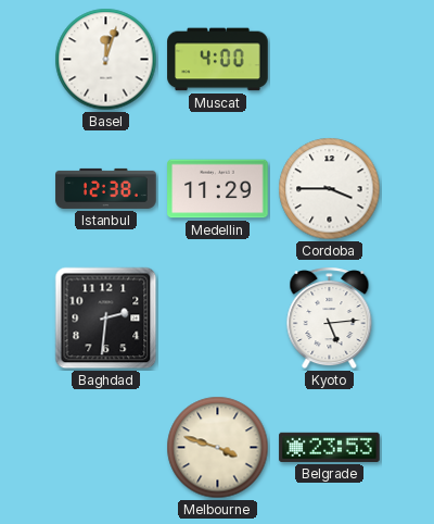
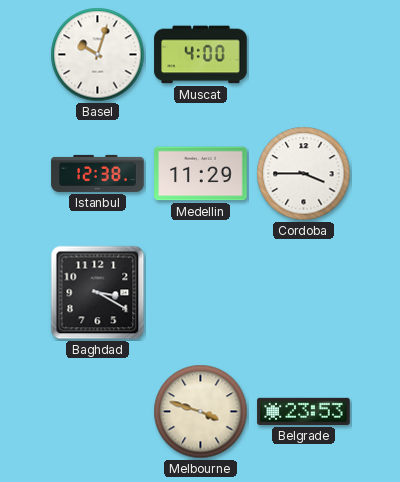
Basel: 12:03 -> 10:03 (98, 55)
Baghdad: 2:31 -> 3:20 (98, 293)
Kyoto: 5:14 -> none (330, 319)
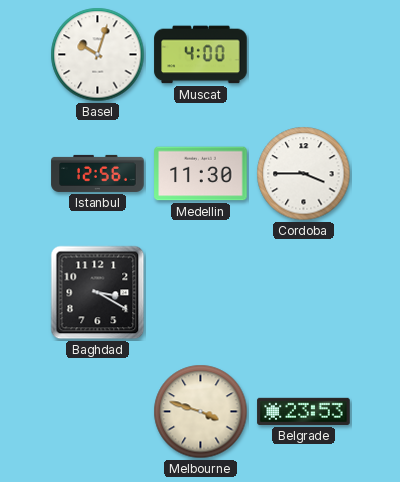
Istanbul: 12:38 -> 12:56 (98, 173)
Medellin: 11:29 -> 11:30 (201, 174)
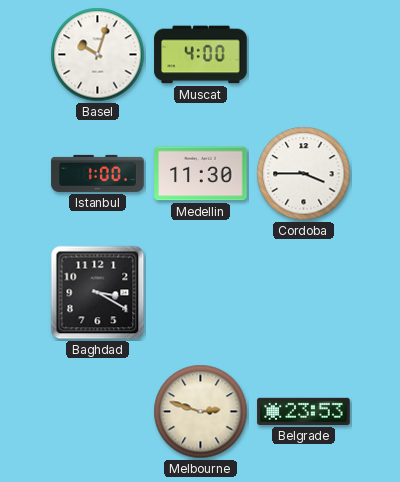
Istanbul: 12:56 -> 1:00 (98, 173)
Melbourne: 3:48 -> 2:48 (201, 412)
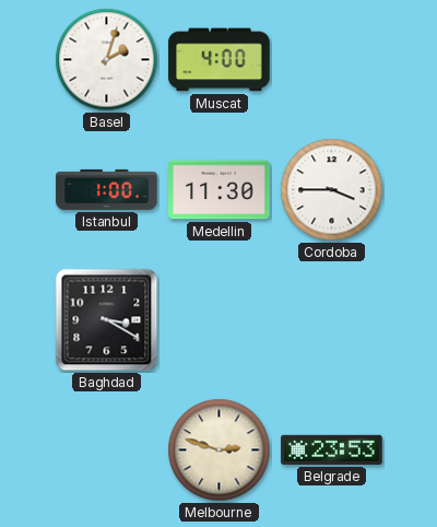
Basel: 10:03 -> 2:03 (107, 60)
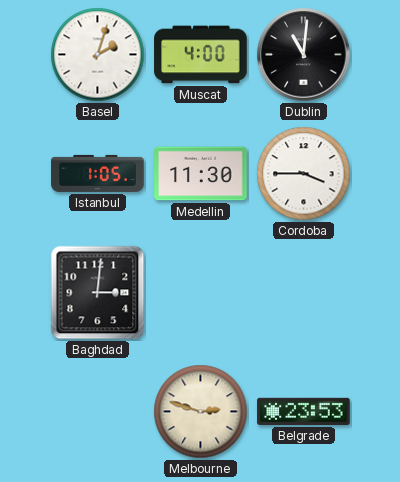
Dublin: none -> 11:01 (304, 55)
Istanbul: 1:00 -> 1:05 (98, 173)
Baghdad: 3:20 -> 3:01 (98, 293)
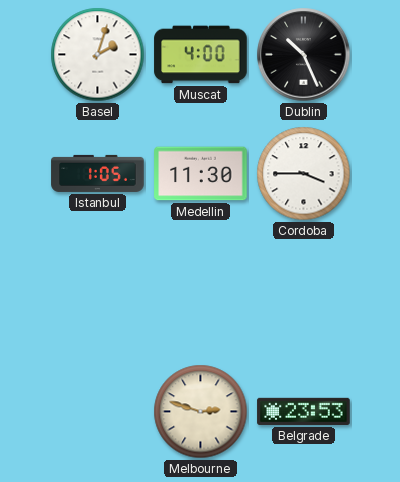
Dublin: 11:01 -> 10:26 (304, 55)
Baghdad: 3:01 -> none (98, 293)
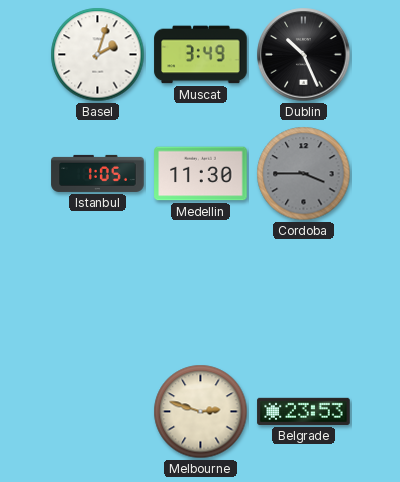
Muscat: 4:00 -> 3:49 (201, 55)
Cordoba dial: white -> grey (304, 174)
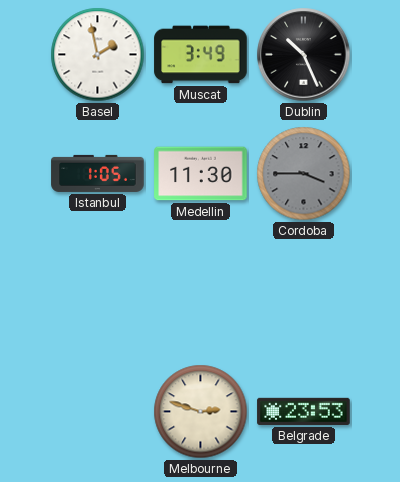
Basel: 2:03 -> 1:58 (98, 55)
